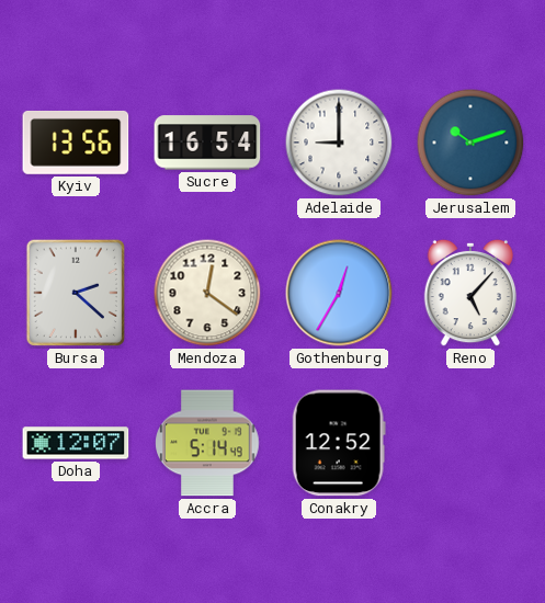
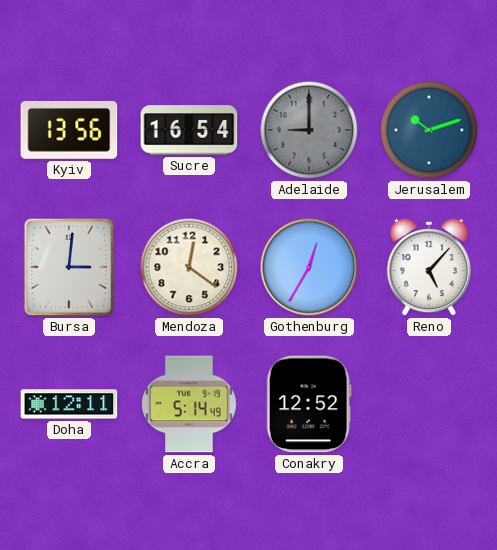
Adelaide dial: white -> grey (309, 130)
Bursa: 2:22 -> 3:01 (68, 267)
Doha: 12:07 -> 12:11 (69, 404)
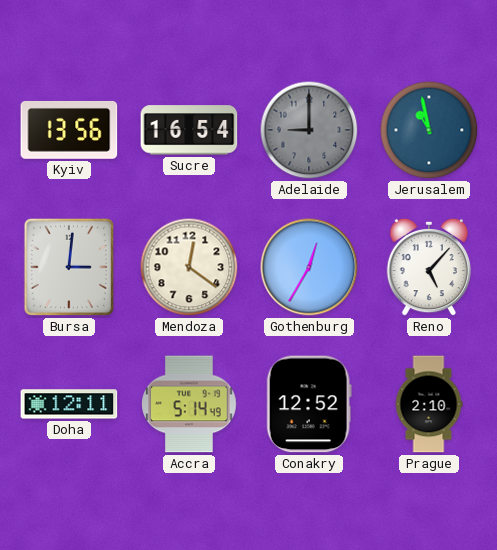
Jerusalem: 10:12 -> 10:58 (429, 130)
Prague: none -> 2:10 (429, 404)
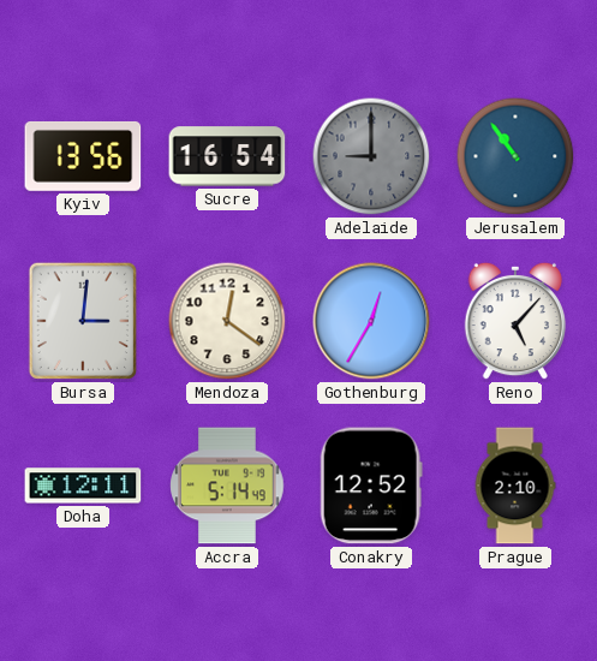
Jerusalem: 10:58 -> 10:54 (515, 156)
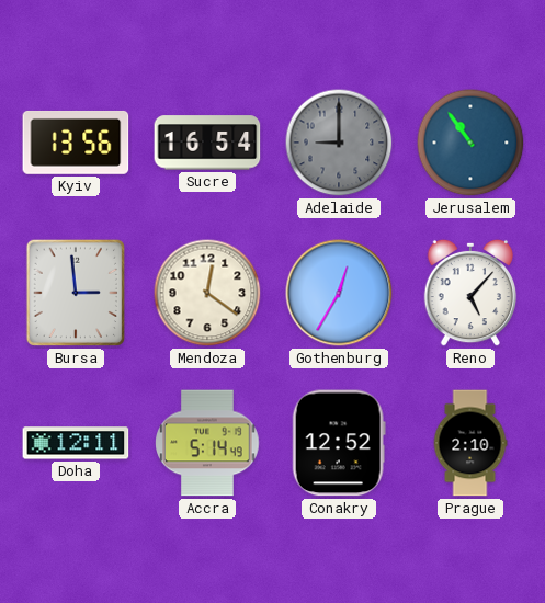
Bursa: 3:01 -> 2:59 (75, 293)
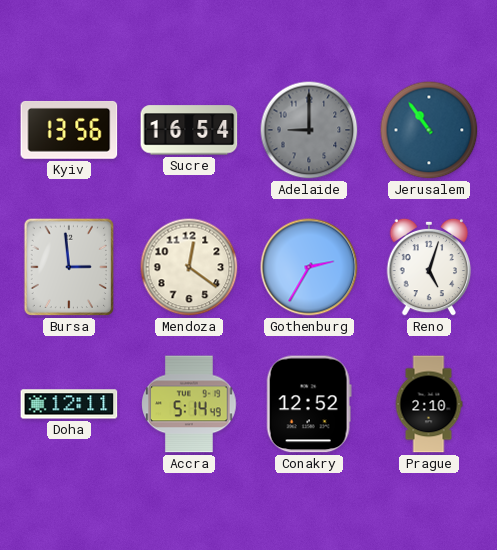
Gothenburg: 12:35 -> 2:35 (309, 267)
Reno: 5:07 -> 5:03 (429, 267)
